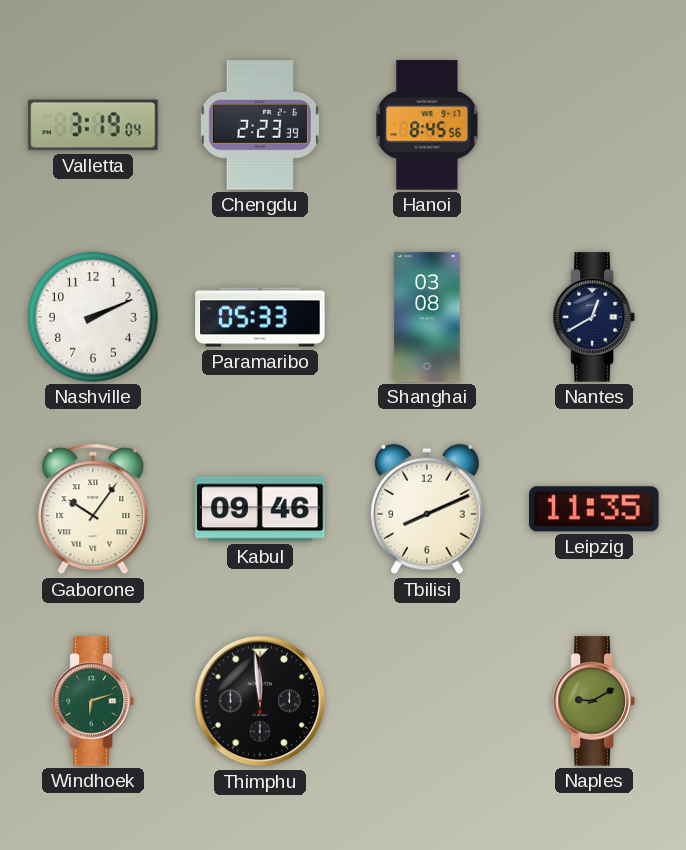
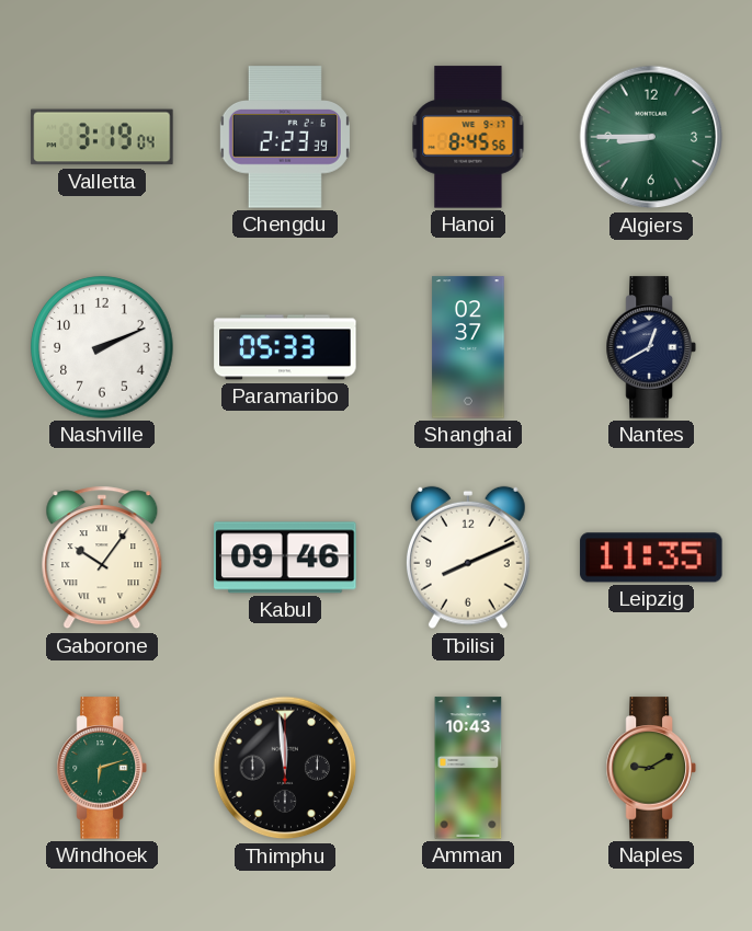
Algiers: none -> 8:45 (651, 137)
Shanghai: 03:08 -> 02:37 (468, 347)
Amman: none -> 10:43 (468, 768)
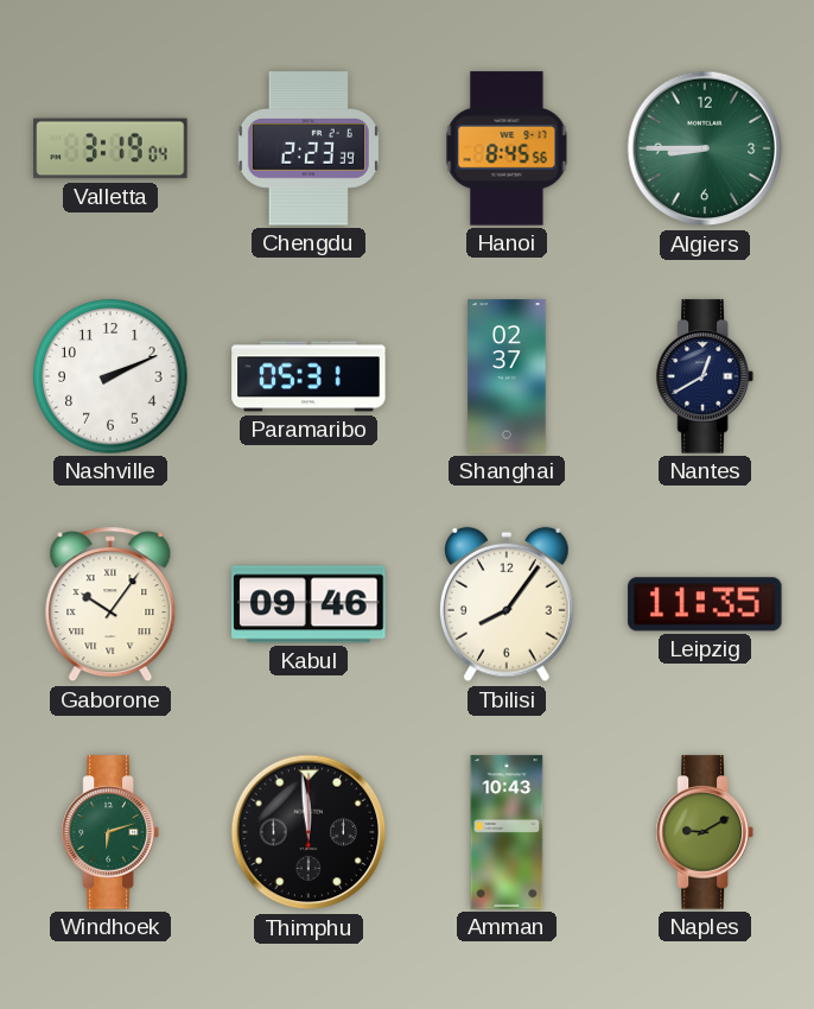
Paramaribo: 05:33 -> 05:31 (309, 376)
Tbilisi: 8:11 -> 8:06 (507, 604)
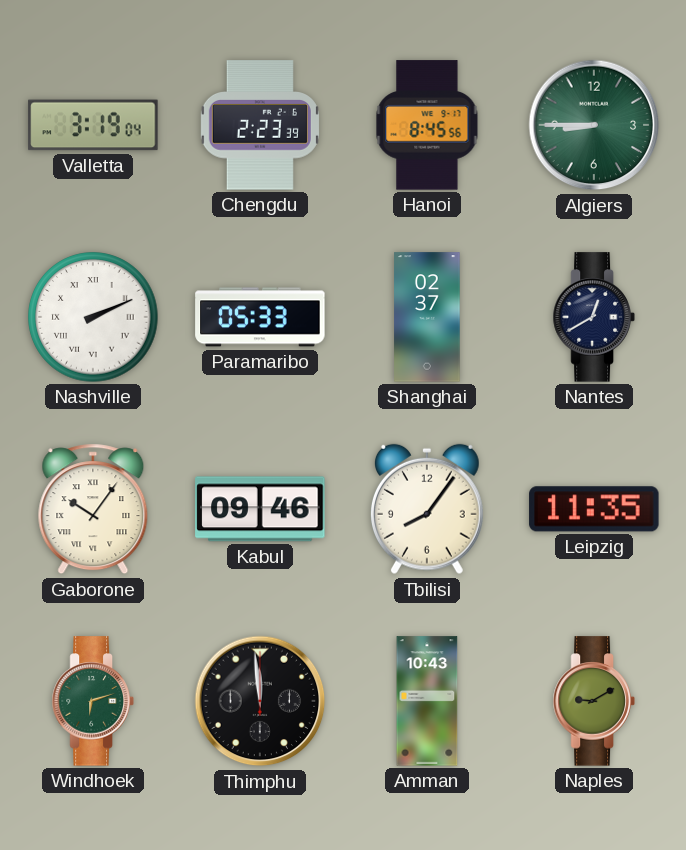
Nashville numerals: Arabic -> Roman (93, 317)
Paramaribo: 05:31 -> 05:33 (260, 317)
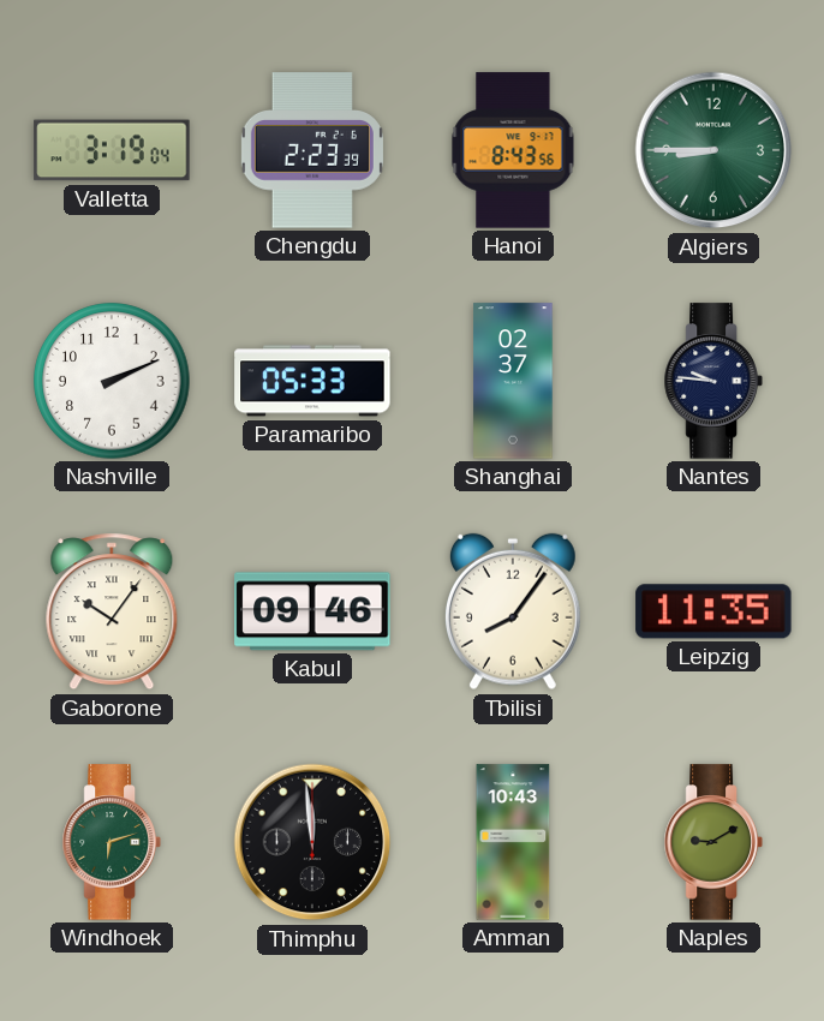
Hanoi: 8:45 -> 8:43 (513, 150)
Nashville numerals: Roman -> Arabic (112, 381)
Nantes: 12:40 -> 9:46 (713, 381)
